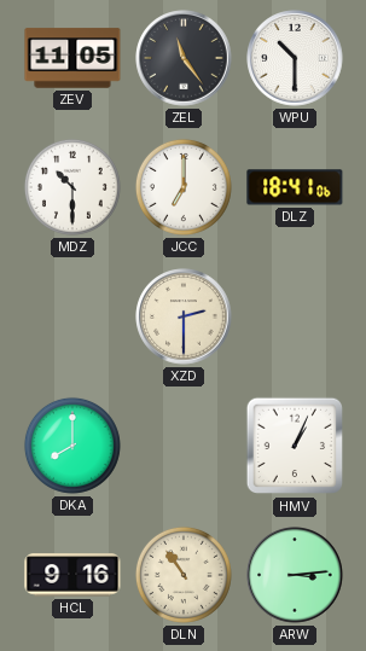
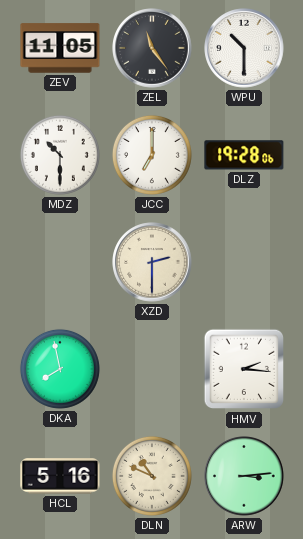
DLZ: 18:41 -> 19:28 (244, 155)
DKA: 8:00 -> 7:58 (60, 369)
HMV: 1:04 -> 2:16 (244, 369)
HCL: 9:16 -> 5:16 (60, 476)
DLN: 10:54 -> 10:49 (152, 476)
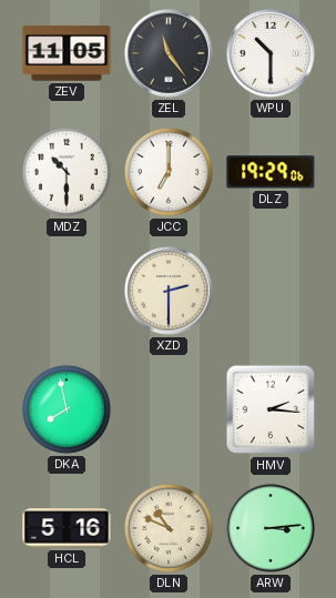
DLZ: 19:28 -> 19:29 (271, 172)
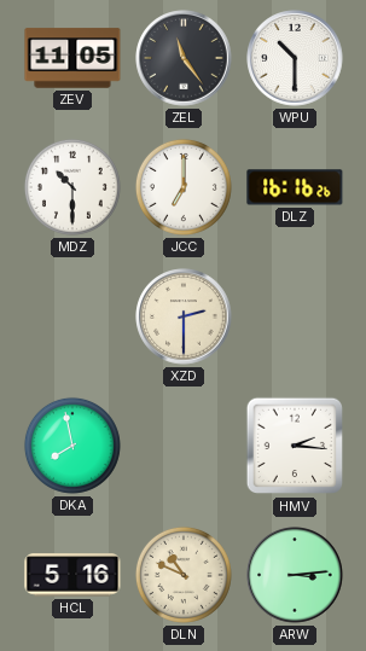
DLZ: 19:29 -> 16:16 (295, 187)
